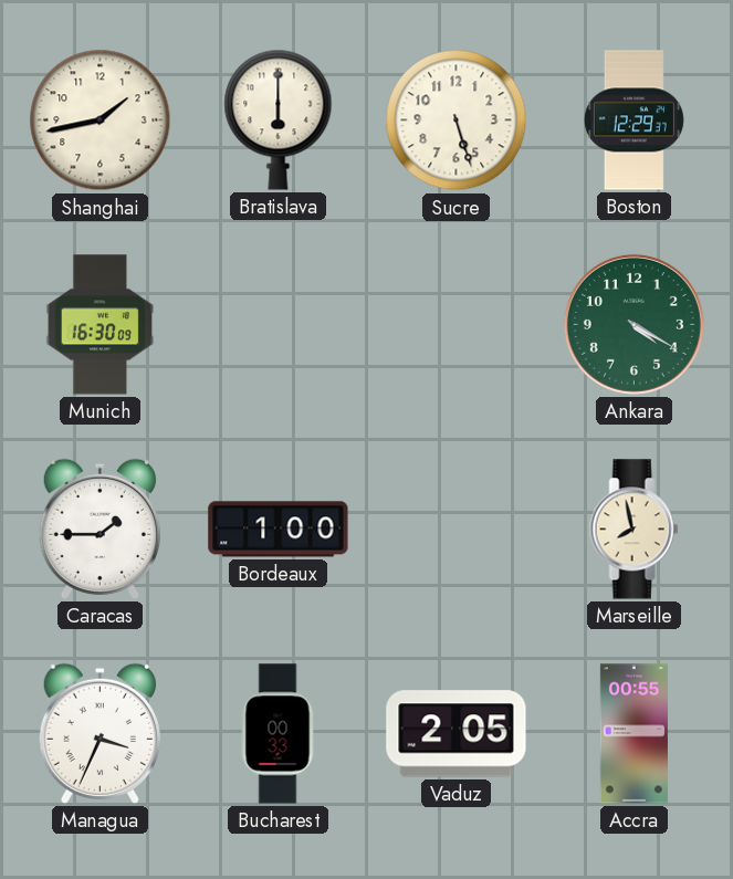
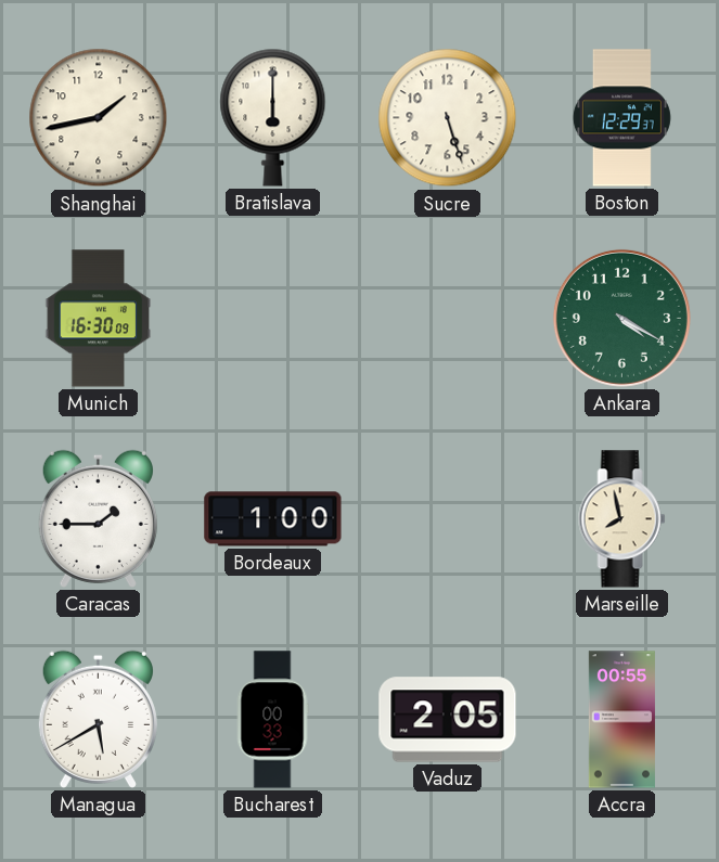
Managua: 3:34 -> 5:40 (98, 719)
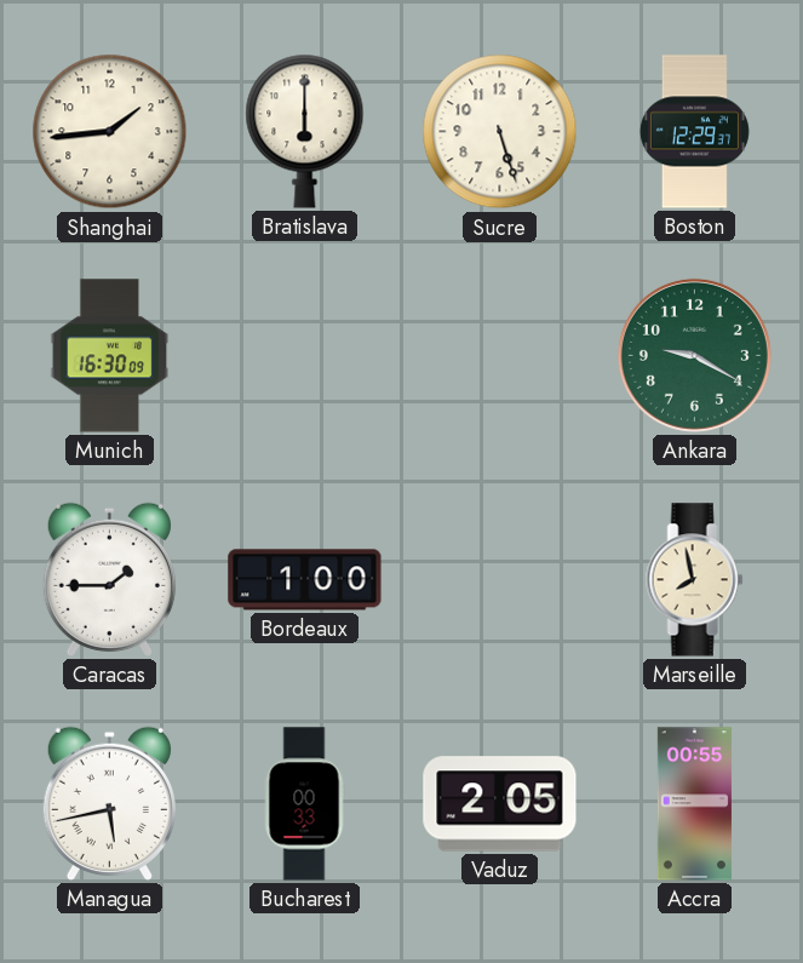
Shanghai: 1:43 -> 1:44 (110, 132)
Ankara: 4:20 -> 9:20 (694, 355)
Managua: 5:40 -> 5:43 (109, 803)
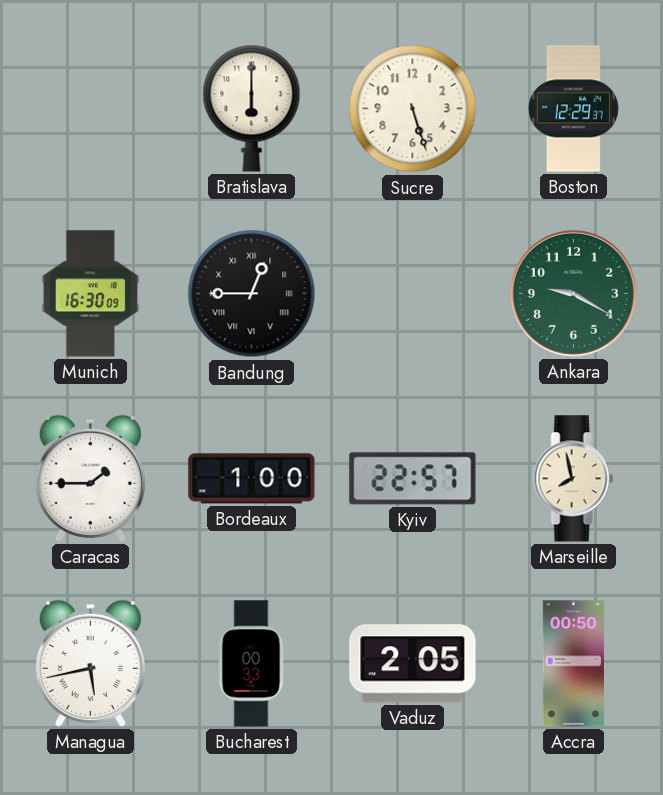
Shanghai: 1:44 -> none (110, 132)
Bandung: none -> 12:45 (252, 294)
Kyiv: none -> 22:57 (413, 479)
Accra: 00:55 -> 00:50 (573, 664)
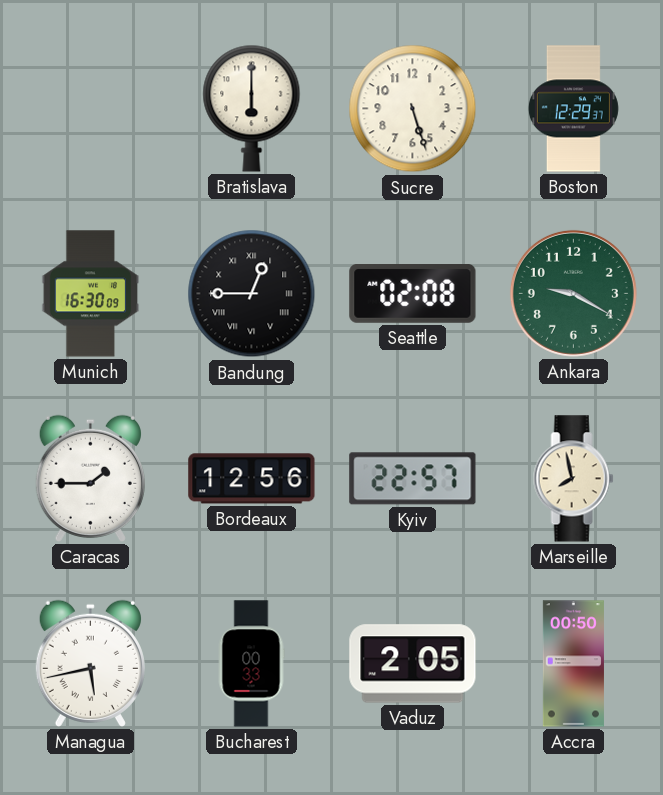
Seattle: none -> 02:08 (413, 294)
Bordeaux: 1:00 -> 12:56 (252, 479)
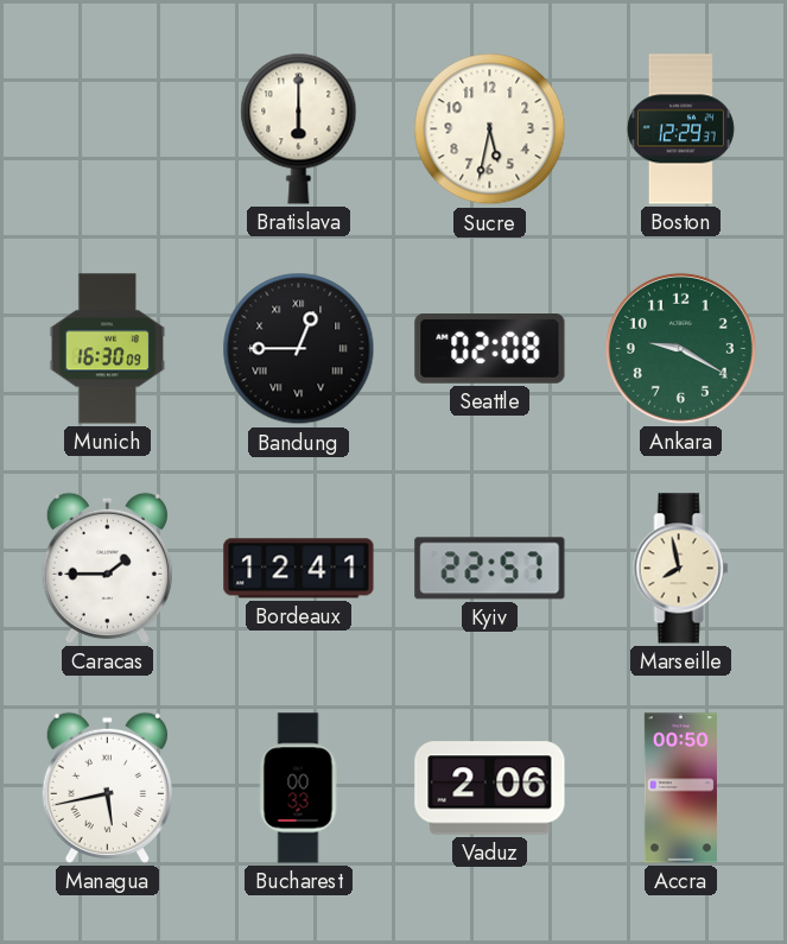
Sucre: 5:27 -> 5:32 (490, 129)
Bordeaux: 12:56 -> 12:41 (299, 569)
Vaduz: 2:05 -> 2:06 (490, 788)
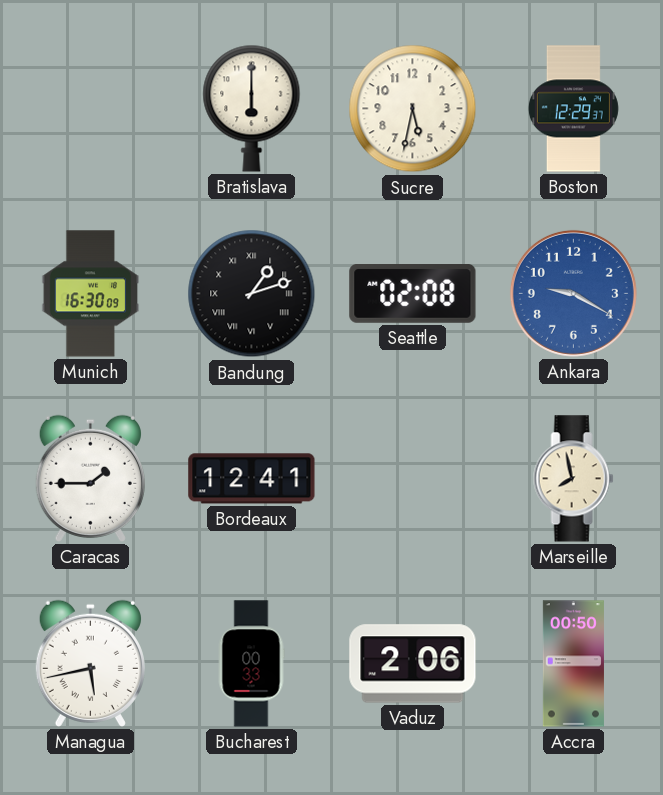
Bandung: 12:45 -> 1:12 (252, 294)
Ankara dial: green -> blue (573, 293)
Kyiv: 22:57 -> none (490, 569)
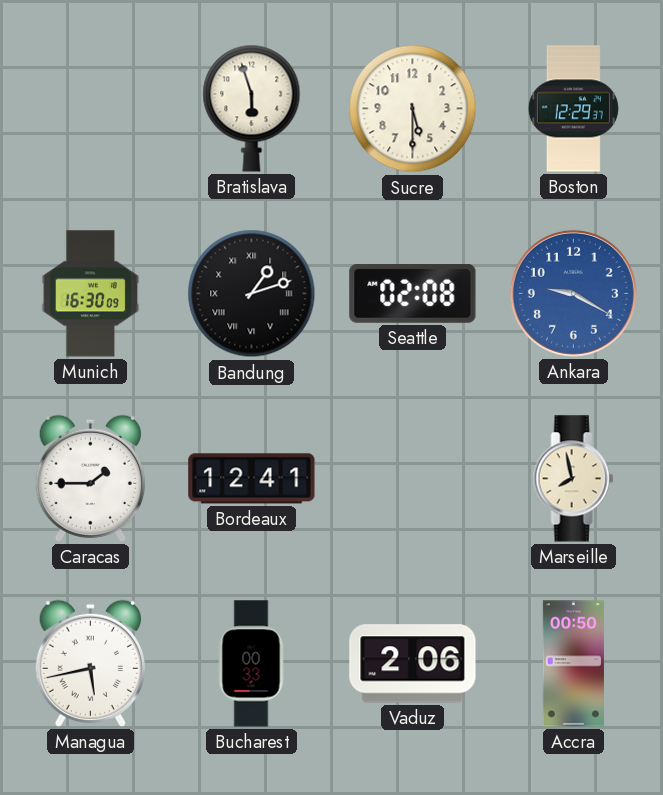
Bratislava: 6:00 -> 5:57 (252, 108)
Sucre: 5:32 -> 5:30 (413, 109)
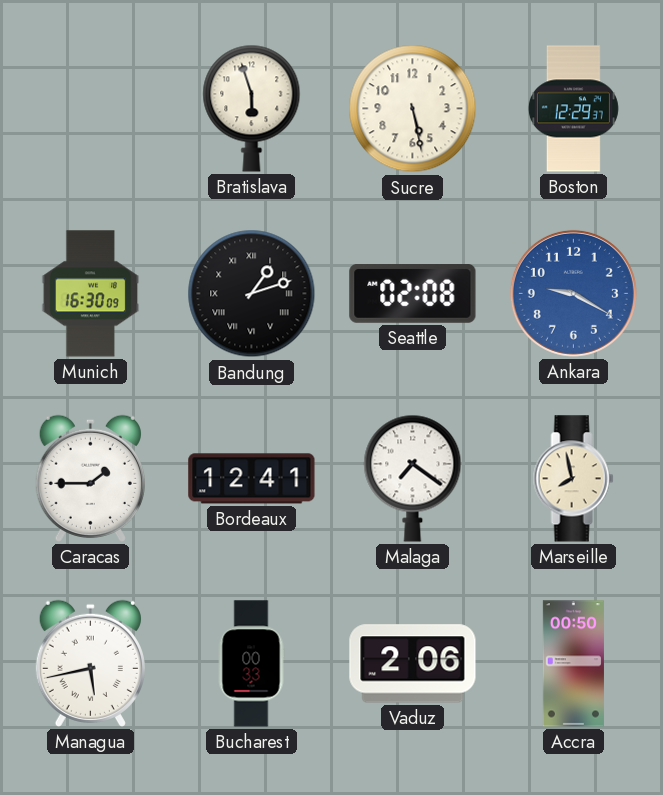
Sucre: 5:30 -> 5:28 (413, 109)
Malaga: none -> 7:21 (413, 478)
